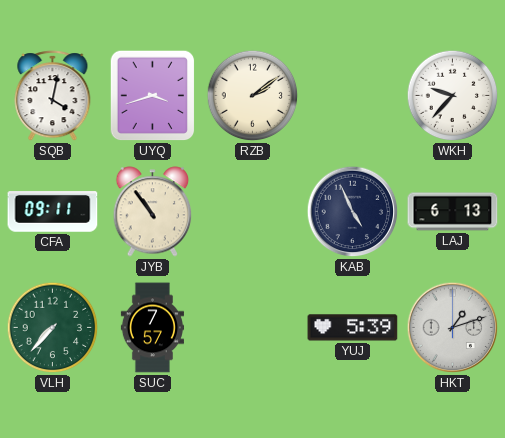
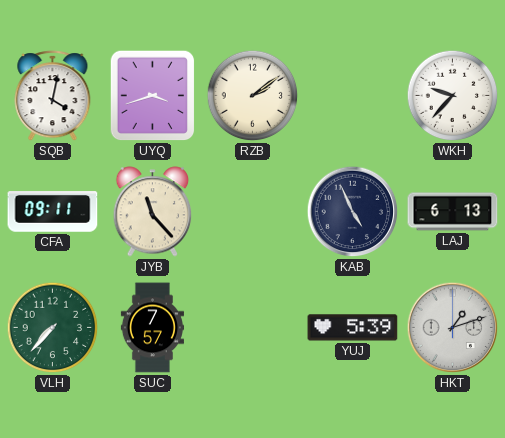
JYB: 10:54 -> 11:23 (153, 212)
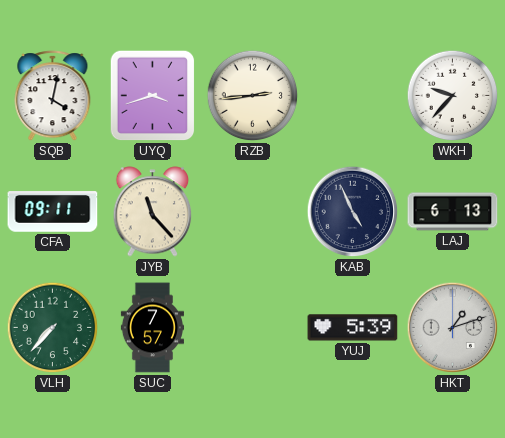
RZB: 2:09 -> 2:44 (253, 96)
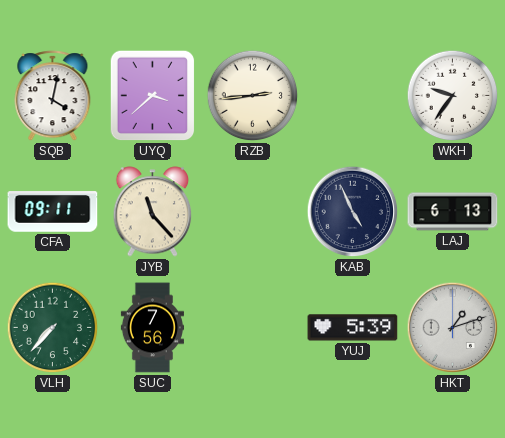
UYQ: 3:42 -> 3:38 (153, 96)
WKH: 9:37 -> 9:36 (453, 96)
SUC: 7:57 -> 7:56 (152, 328)
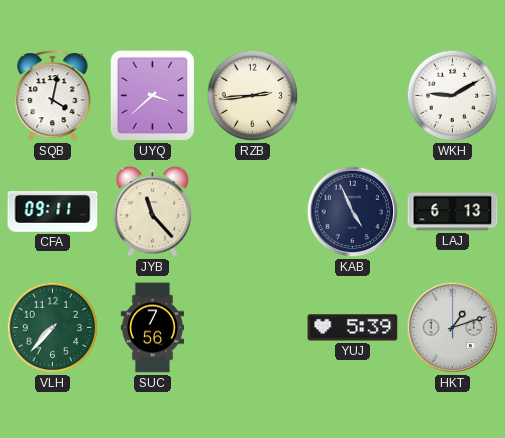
WKH: 9:36 -> 9:10 (453, 96)
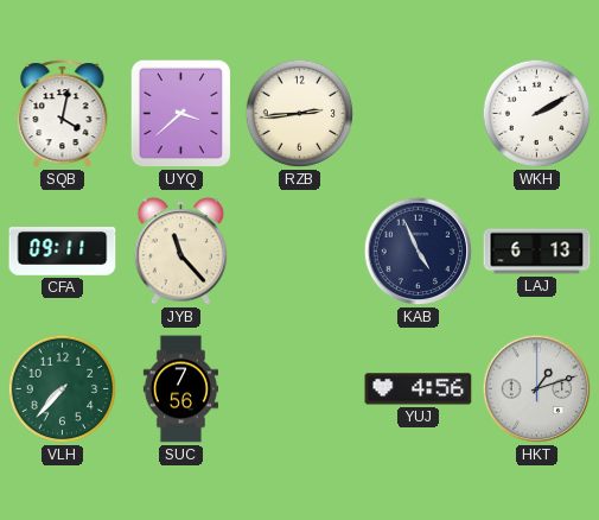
WKH: 9:10 -> 2:10 (537, 114)
YUJ: 5:39 -> 4:56 (419, 389)
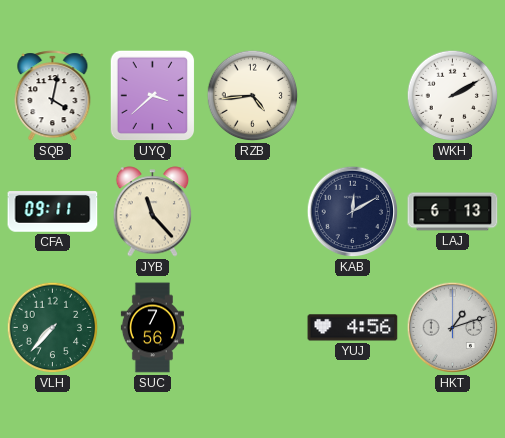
RZB: 2:44 -> 4:44 (253, 96)
KAB: 4:56 -> 12:10 (353, 212)
